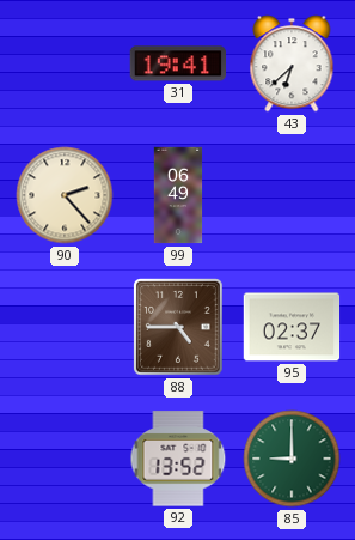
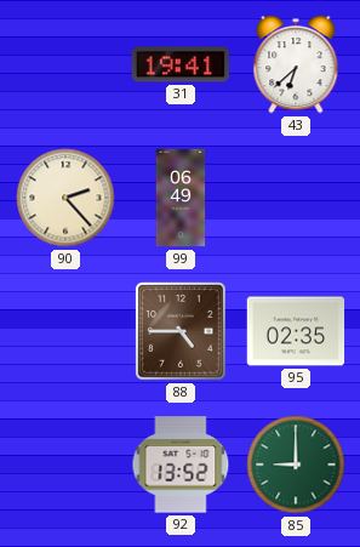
95: 02:37 -> 02:35 (296, 331)
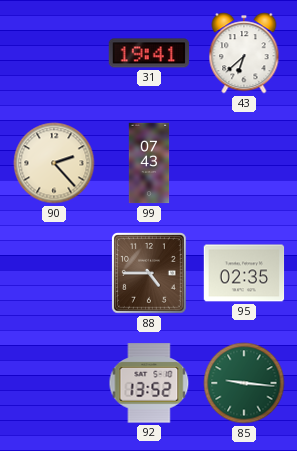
99: 06:49 -> 07:43 (149, 163)
85: 9:00 -> 9:16 (244, 383)
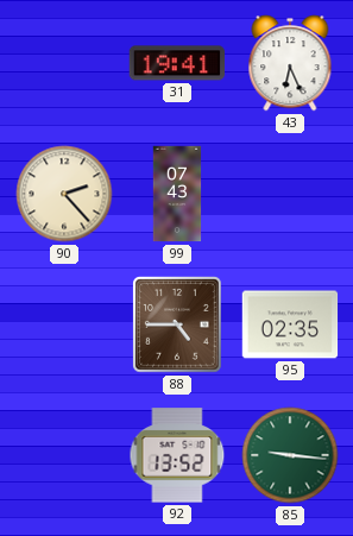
43: 6:38 -> 6:26 (290, 63)
